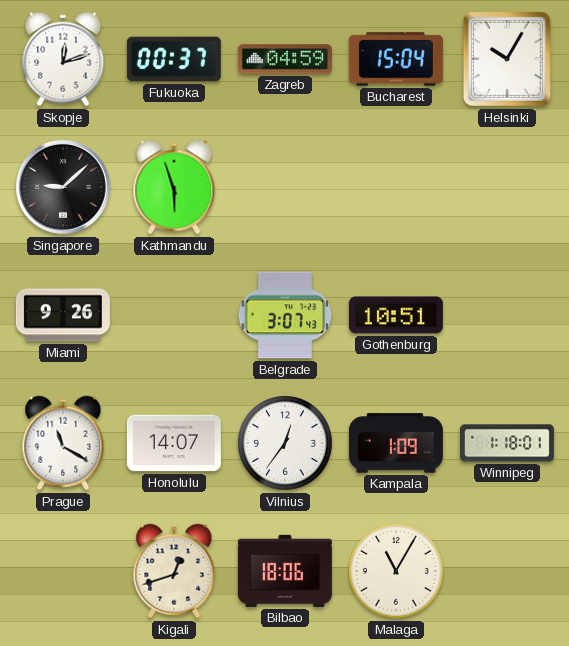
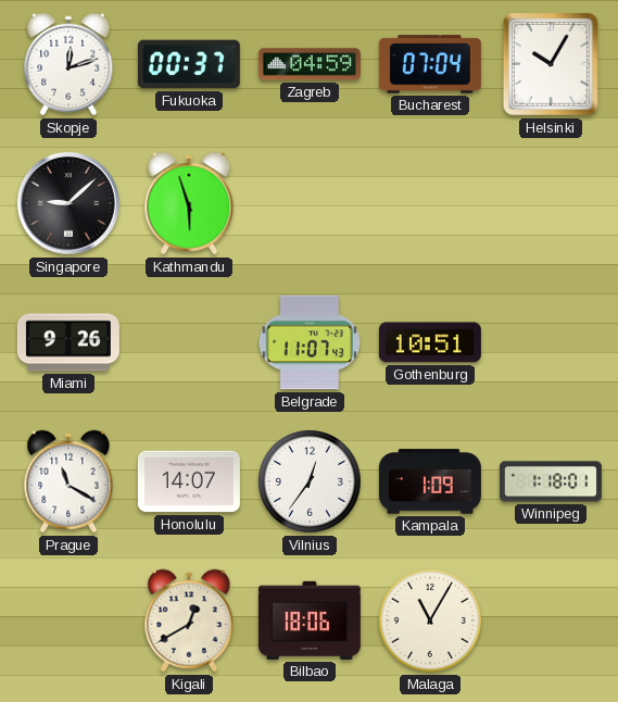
Bucharest: 15:04 -> 07:04 (430, 64)
Belgrade: 3:07 -> 11:07 (310, 342)
Kigali: 12:42 -> 12:40 (189, 620)
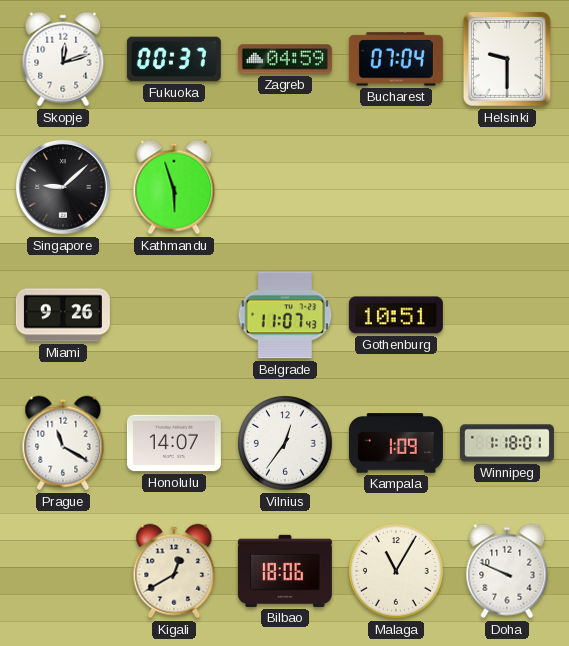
Helsinki: 10:05 -> 9:30 (507, 59)
Doha: none -> 9:49 (507, 571)
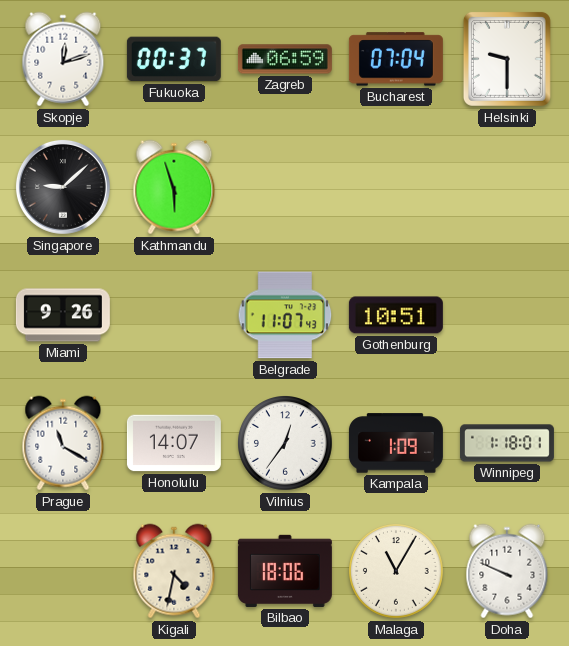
Zagreb: 04:59 -> 06:59 (285, 59)
Kigali: 12:40 -> 4:32 (174, 571)
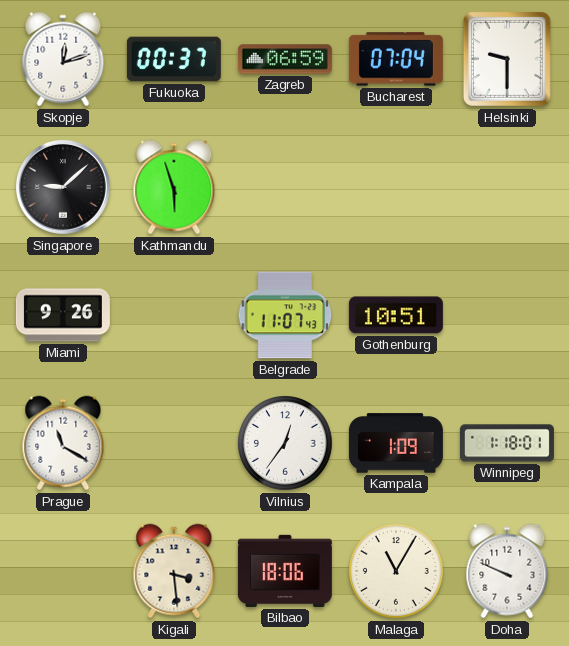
Honolulu: 14:07 -> none (174, 443)
Kigali: 4:32 -> 3:29 (174, 571)
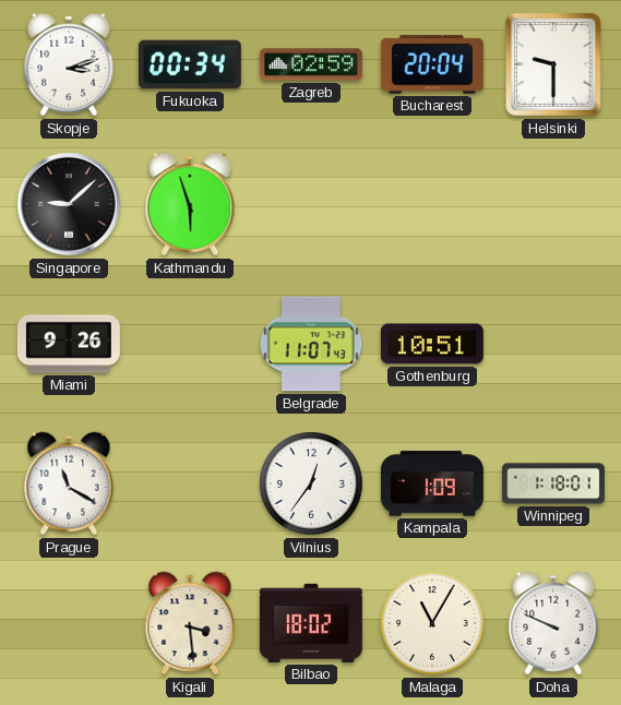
Skopje: 12:12 -> 3:12 (69, 64)
Fukuoka: 00:37 -> 00:34 (190, 64)
Zagreb: 06:59 -> 02:59 (311, 64)
Bucharest: 07:04 -> 20:04 (432, 64)
Bilbao: 18:06 -> 18:02 (311, 623)
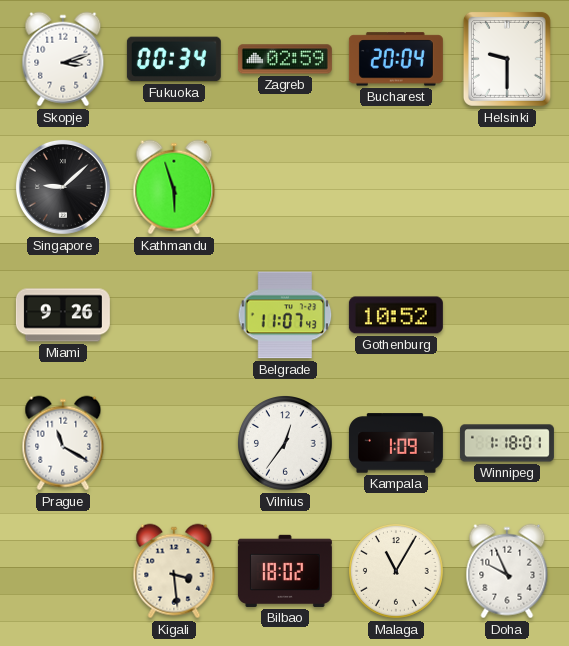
Gothenburg: 10:51 -> 10:52 (396, 315)
Doha: 9:49 -> 9:56 (507, 571)
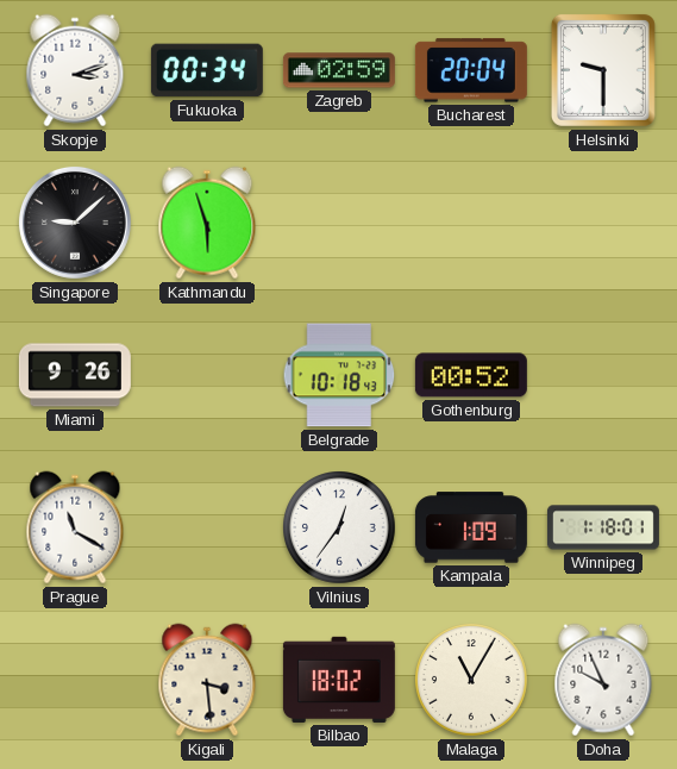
Belgrade: 11:07 -> 10:18 (339, 375)
Gothenburg: 10:52 -> 00:52 (471, 375)
